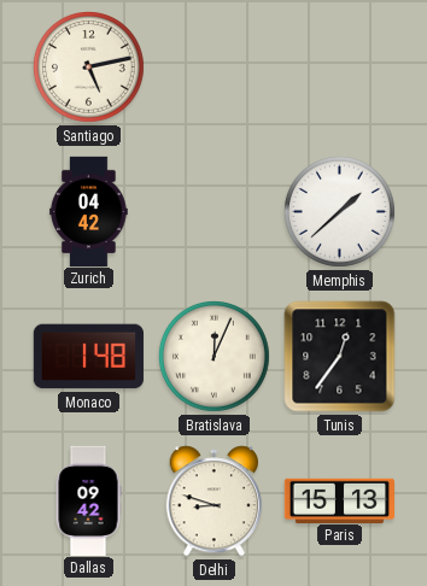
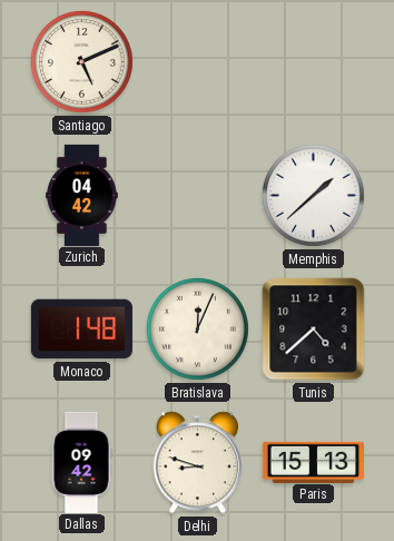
Santiago: 5:13 -> 5:11 (81, 61)
Tunis: 12:36 -> 4:38 (314, 329)
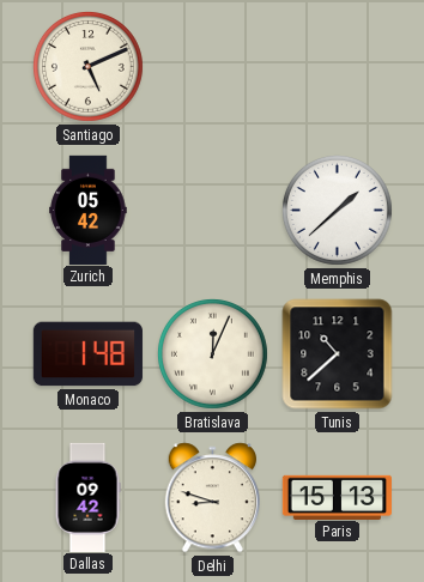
Zurich: 04:42 -> 05:42 (89, 210)
Tunis: 4:38 -> 10:38 (338, 354)
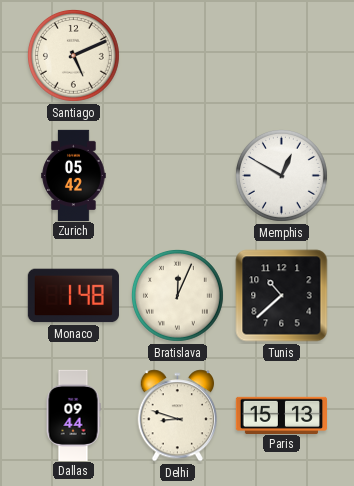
Memphis: 1:38 -> 12:50 (281, 175)
Dallas: 09:42 -> 09:44 (73, 415)
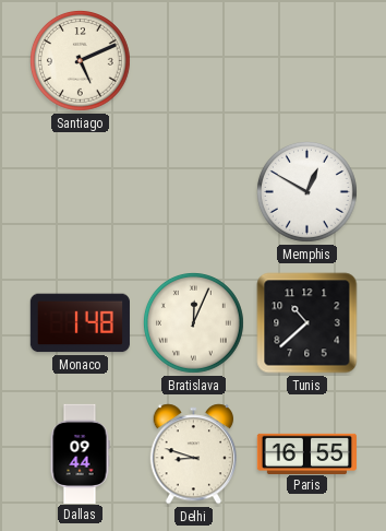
Zurich: 05:42 -> none (74, 175)
Paris: 15:13 -> 16:55 (306, 453)
